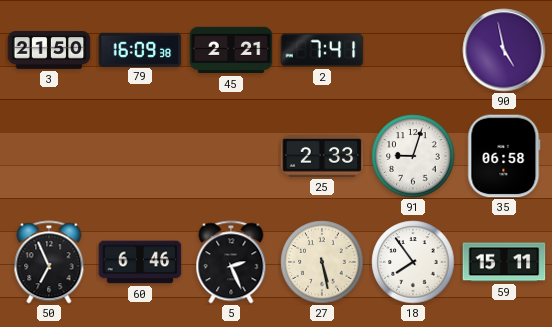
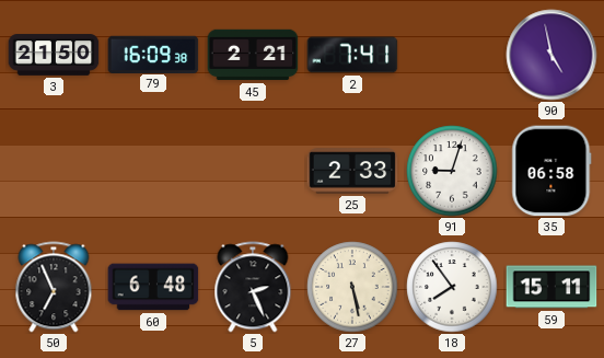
60: 6:46 -> 6:48 (153, 287)
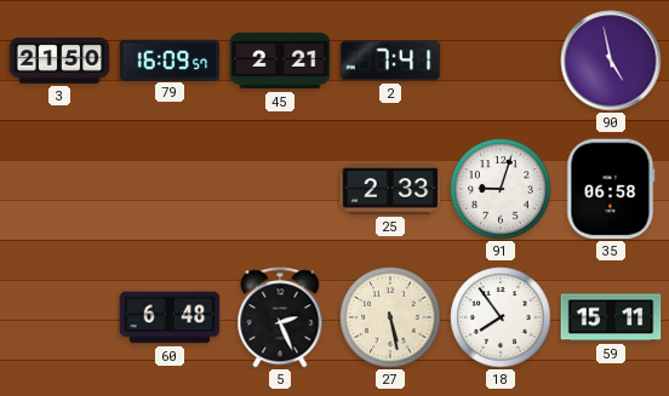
79: 16:09:38 -> 16:09:57 (170, 59)
50: 6:56 -> none (54, 287)
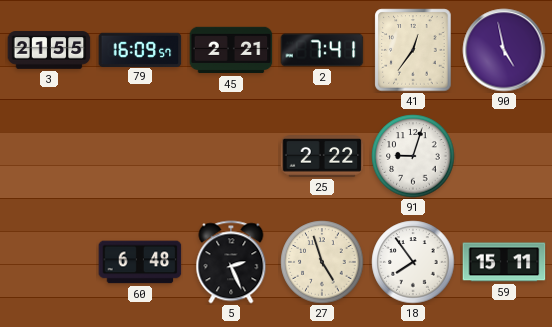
3: 21:50 -> 21:55 (49, 50)
41: none -> 12:36 (413, 50)
25: 2:33 -> 2:22 (322, 156)
35: 06:58 -> none (611, 189)
27: 5:28 -> 4:57 (322, 262)
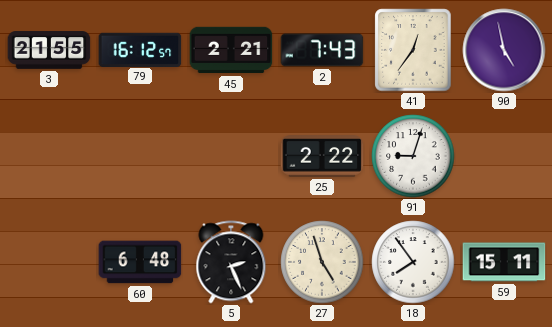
79: 16:09 -> 16:12 (140, 49)
2: 7:41 -> 7:43 (322, 50)
